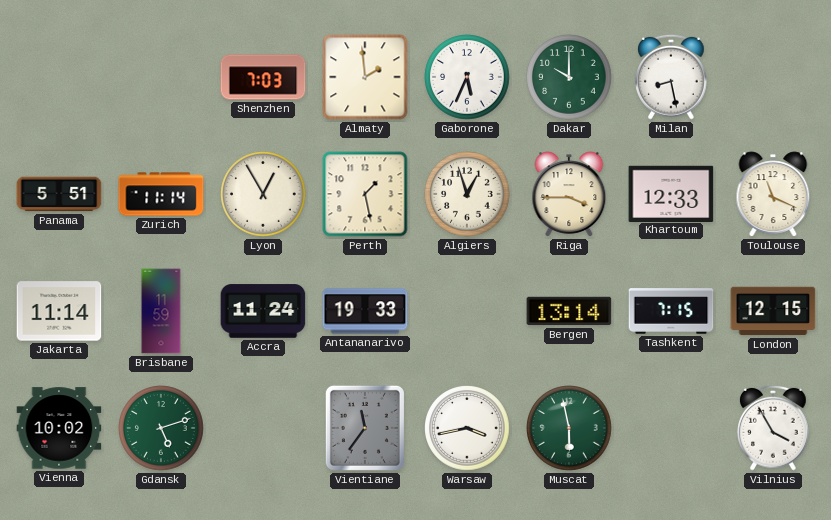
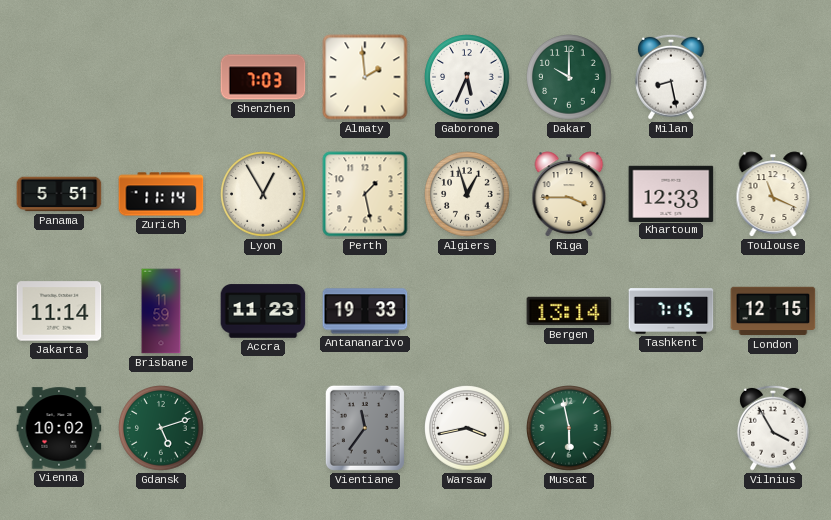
Accra: 11:24 -> 11:23 (263, 311)
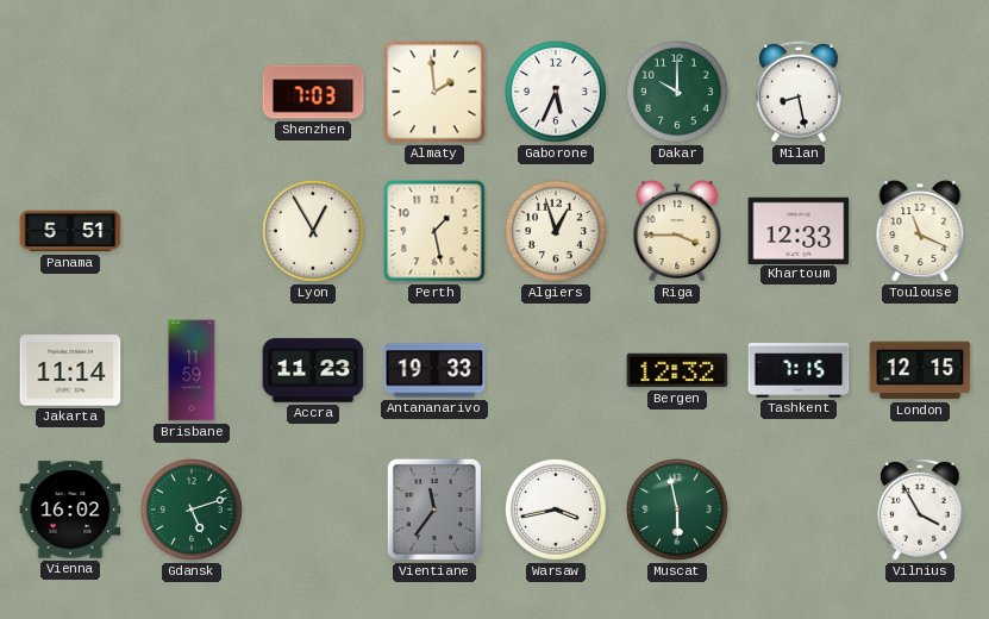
Zurich: 11:14 -> none (161, 194)
Bergen: 13:14 -> 12:32 (677, 370)
Vienna: 10:02 -> 16:02 (70, 509)
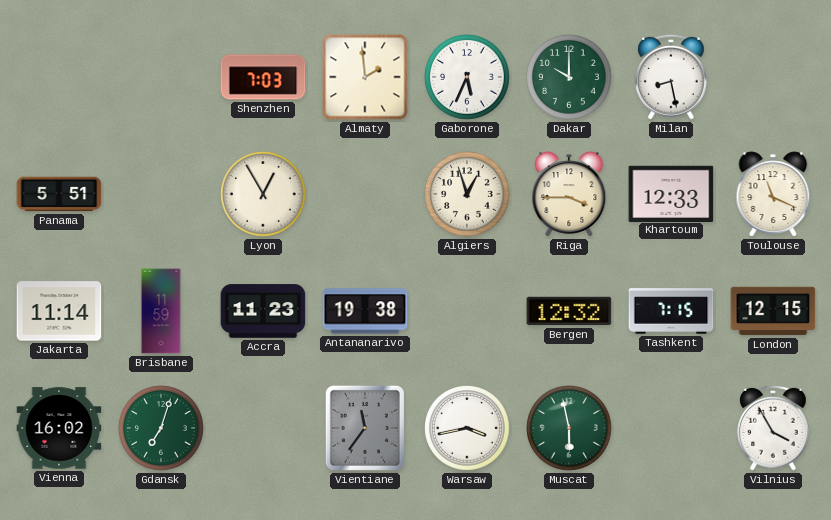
Perth: 1:28 -> none (434, 231)
Antananarivo: 19:33 -> 19:38 (365, 311)
Gdansk: 5:12 -> 7:03 (161, 428)
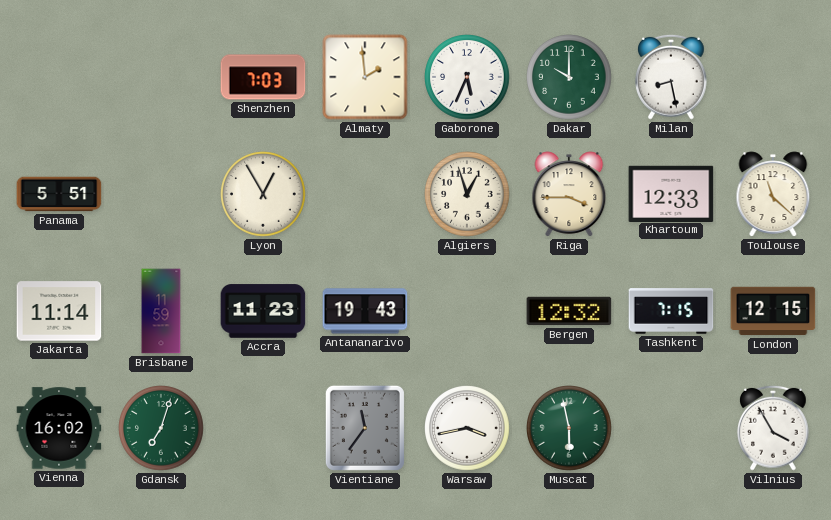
Toulouse: 11:19 -> 11:22 (773, 194)
Antananarivo: 19:38 -> 19:43 (365, 311)
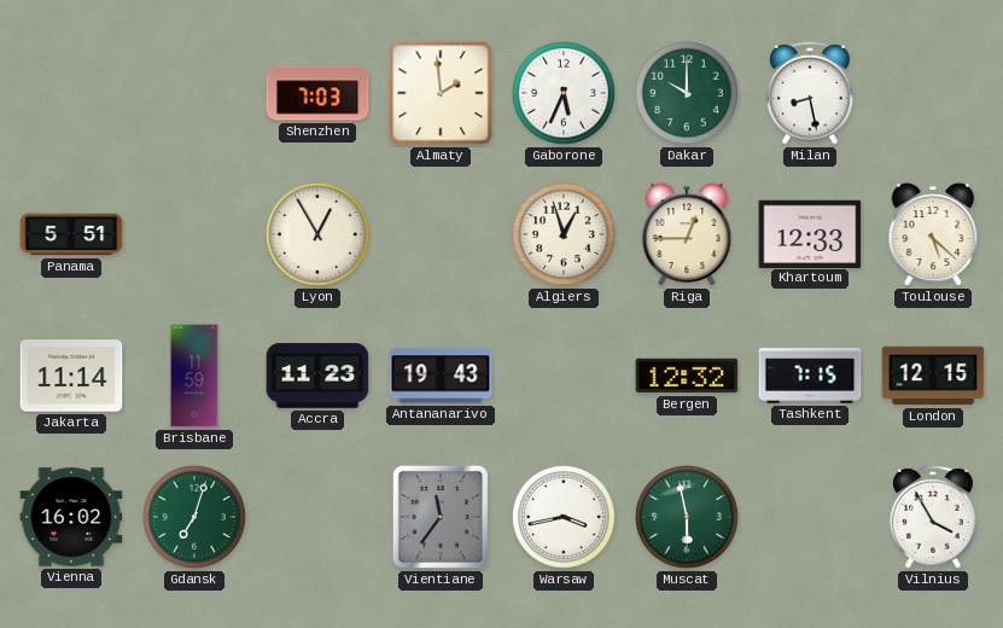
Riga: 3:45 -> 12:45 (687, 234)
Toulouse: 11:22 -> 5:22 (933, 234)
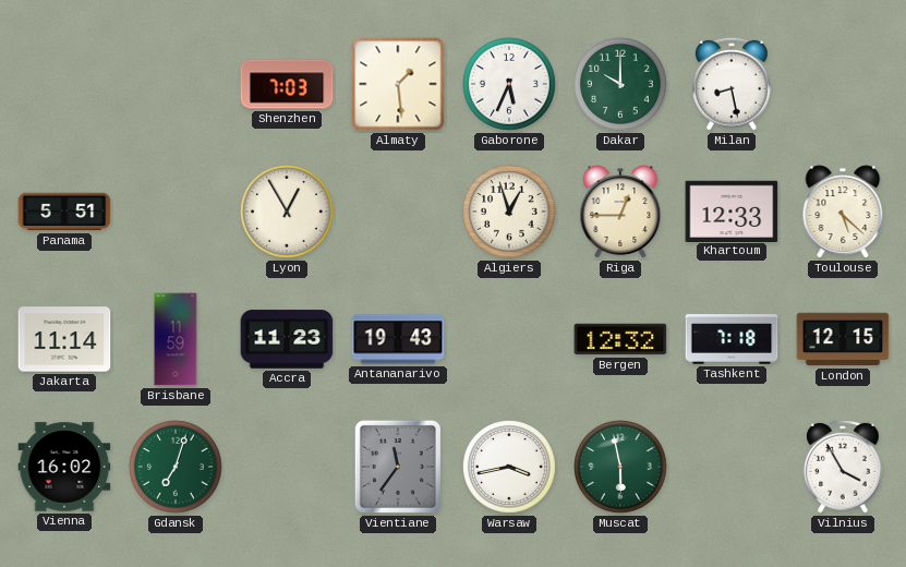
Almaty: 1:59 -> 1:29 (398, 84)
Tashkent: 7:15 -> 7:18 (732, 339)
